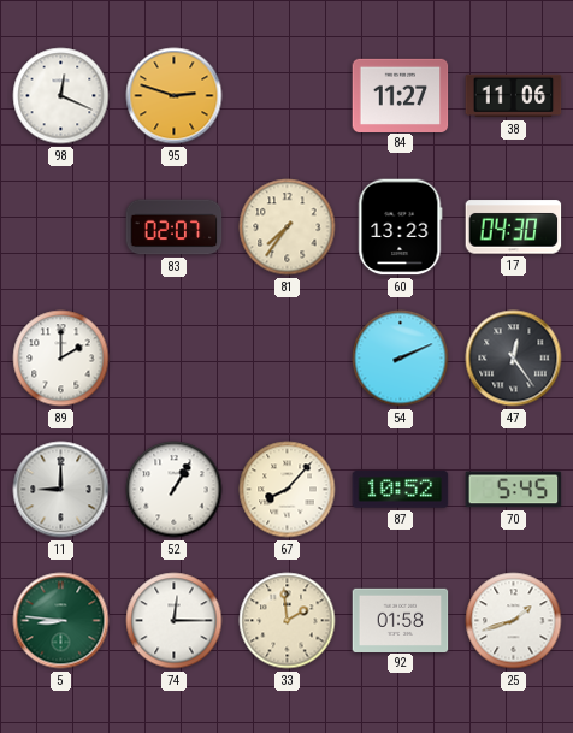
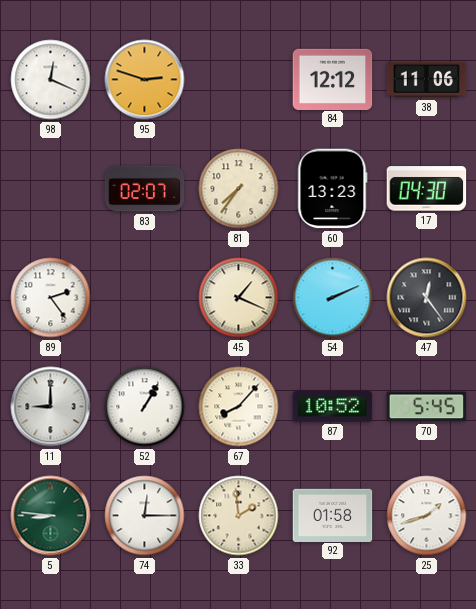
84: 11:27 -> 12:12 (333, 79)
89: 2:00 -> 2:24 (51, 298)
45: none -> 1:19 (239, 298)
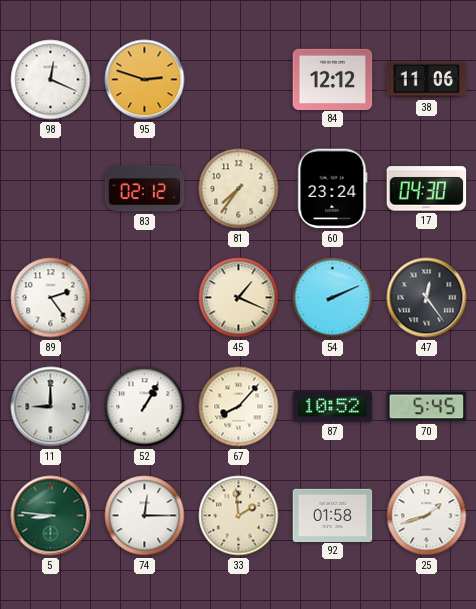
83: 02:07 -> 02:12 (145, 189)
60: 13:23 -> 23:24 (333, 189)
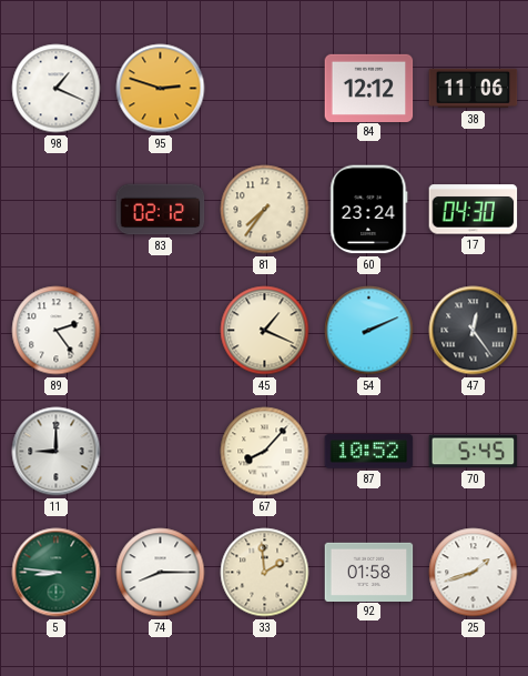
98: 12:19 -> 1:19 (57, 89)
52: 1:05 -> none (145, 407)
74: 12:15 -> 8:15 (161, 573)
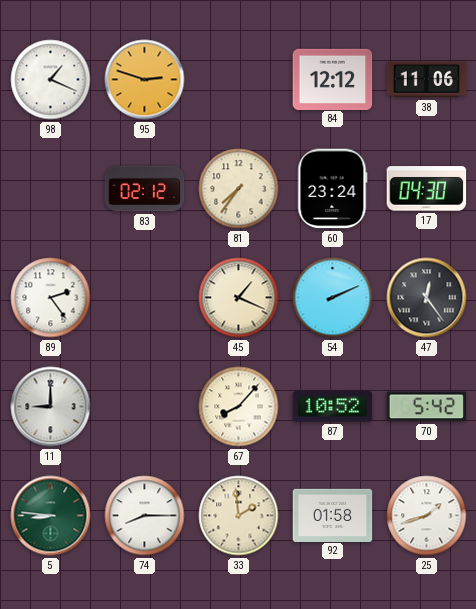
70: 5:45 -> 5:42 (427, 407)
